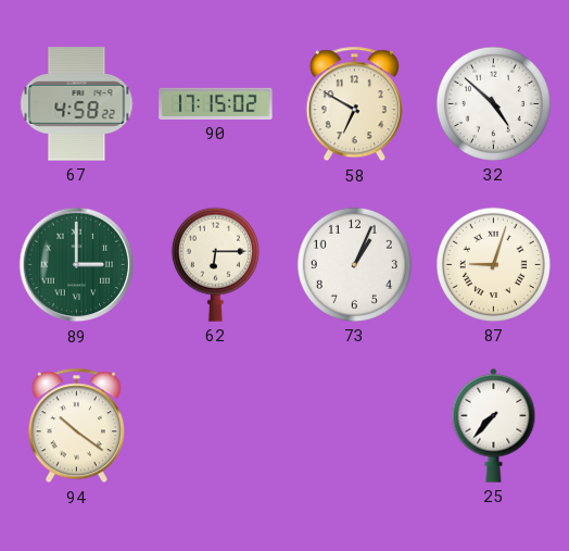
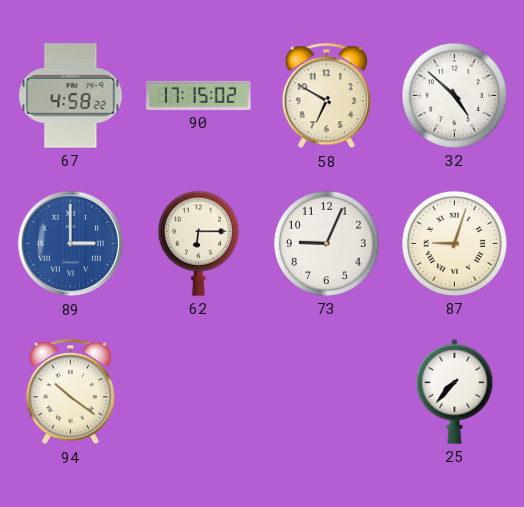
89 dial: green -> blue (71, 244)
73: 1:04 -> 9:04 (326, 243)
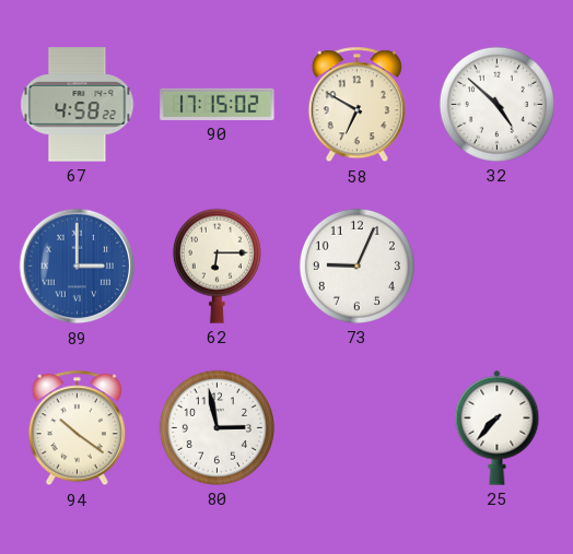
87: 9:03 -> none (454, 243)
80: none -> 2:58 (217, 427)
